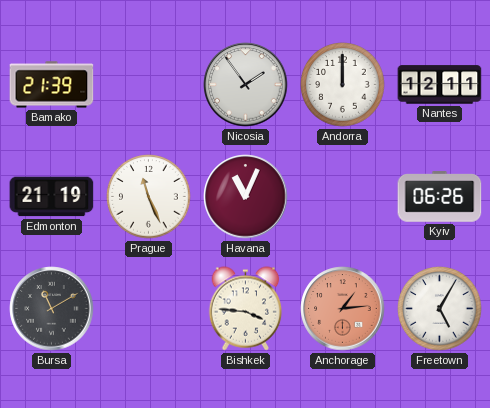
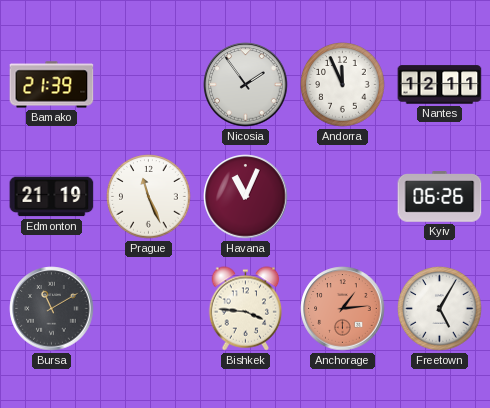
Andorra: 12:00 -> 11:56 (343, 85)
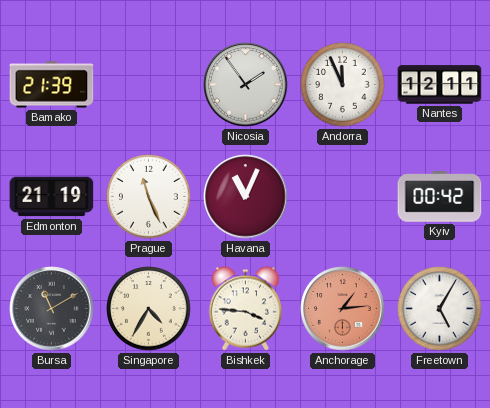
Kyiv: 06:26 -> 00:42 (440, 197)
Singapore: none -> 4:35 (149, 309)
